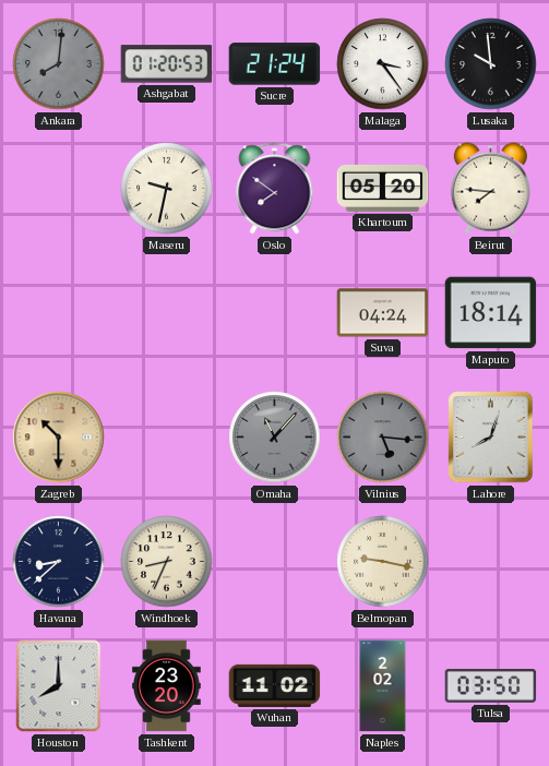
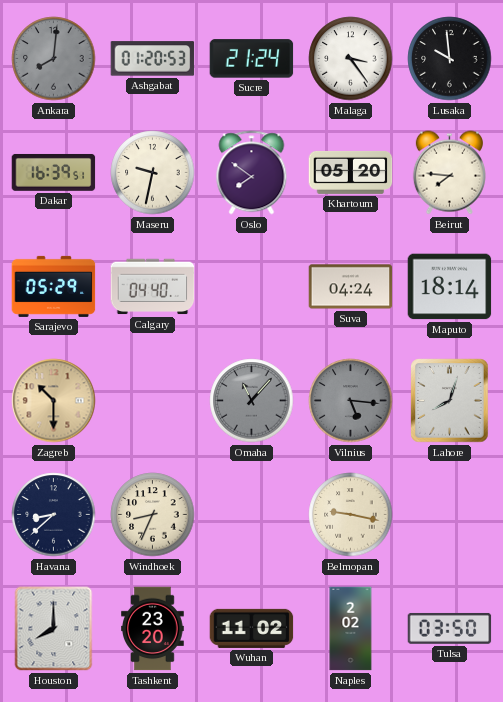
Dakar: none -> 16:39 (54, 172)
Sarajevo: none -> 05:29 (54, 286)
Calgary: none -> 04:40 (153, 287)
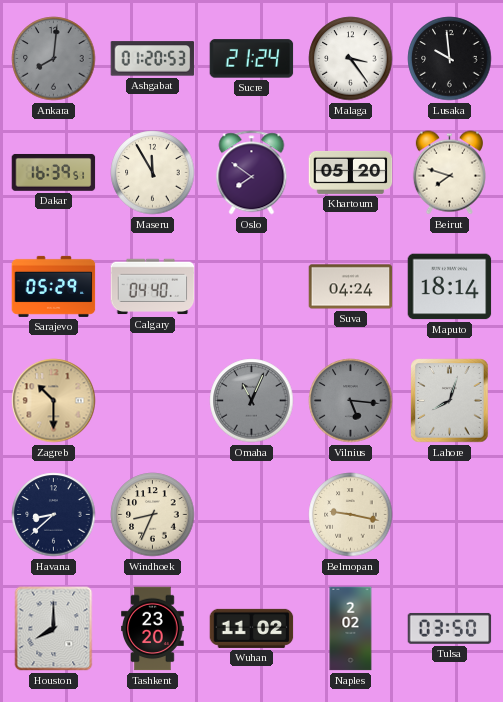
Maseru: 9:32 -> 11:55 (153, 173)
Beirut: 7:46 -> 7:48 (449, 173)
Omaha: 11:07 -> 11:04 (252, 401)
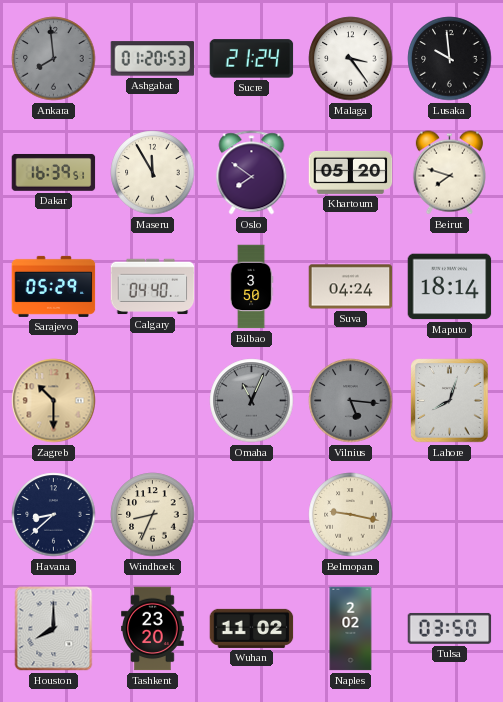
Ankara: 8:01 -> 7:59 (54, 59)
Bilbao: none -> 3:50 (251, 287)
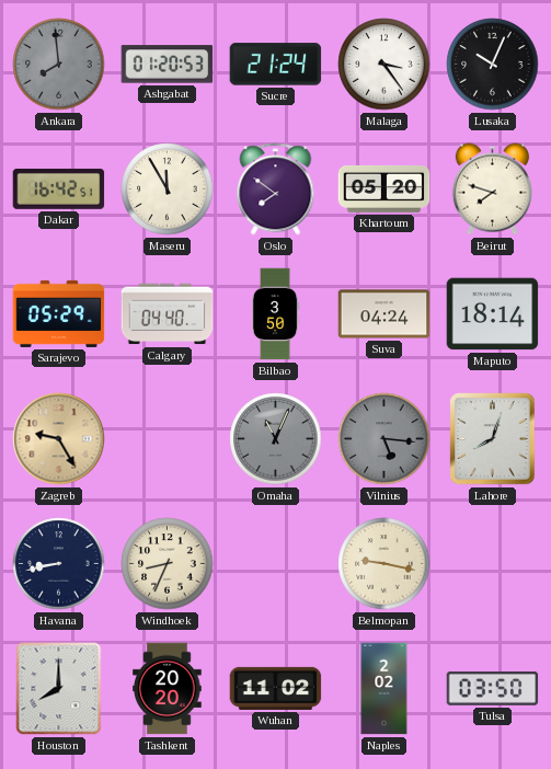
Lusaka: 9:59 -> 10:04 (493, 65)
Dakar: 16:39 -> 16:42 (59, 188)
Zagreb: 10:30 -> 9:25 (59, 439)
Havana: 8:38 -> 8:43 (59, 564)
Tashkent: 23:20 -> 20:20 (168, 689)
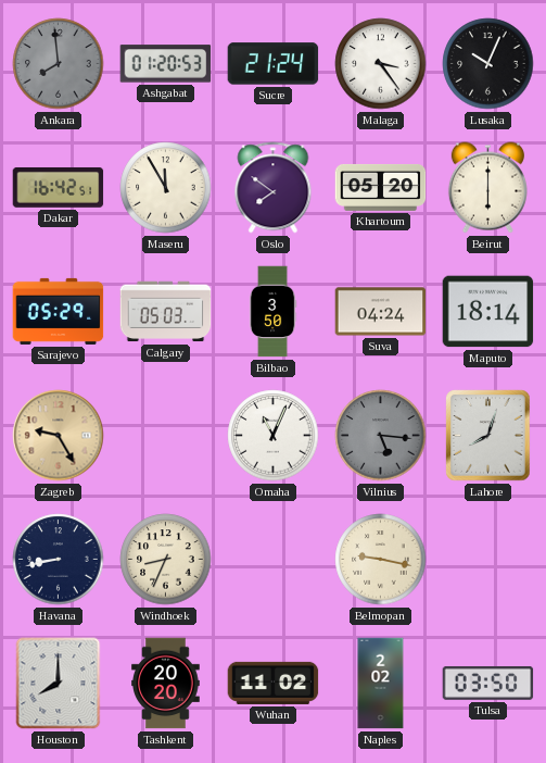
Beirut: 7:48 -> 6:00 (487, 188)
Calgary: 04:40 -> 05:03 (166, 312)
Omaha dial: grey -> white (274, 436)
